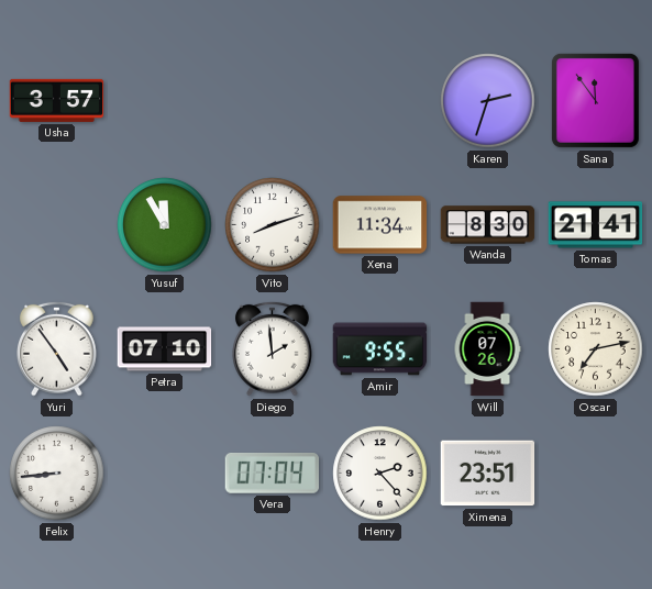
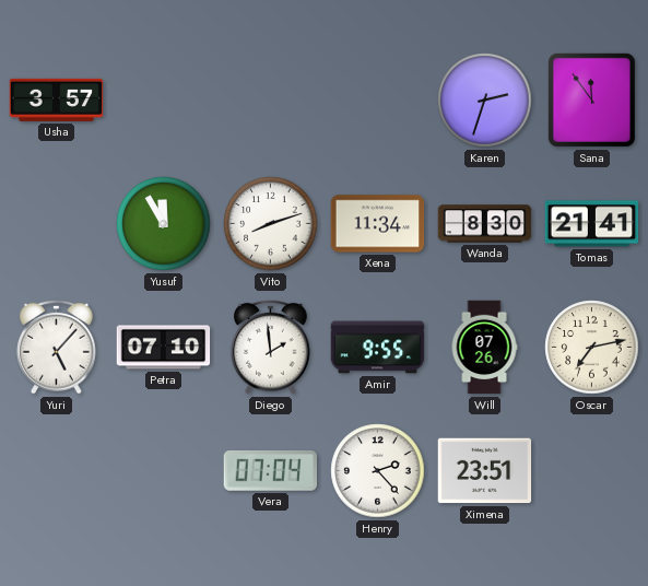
Yuri: 4:54 -> 5:07 (57, 347)
Felix: 8:44 -> none (57, 474)
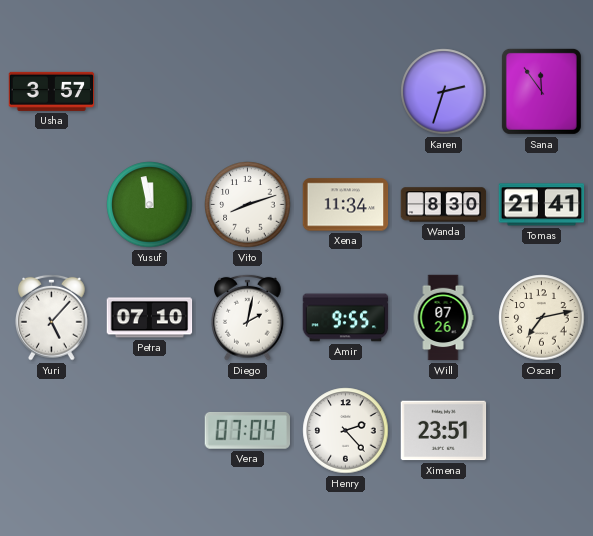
Yusuf: 11:55 -> 11:58 (150, 205)
Diego: 1:59 -> 2:02 (248, 317)
